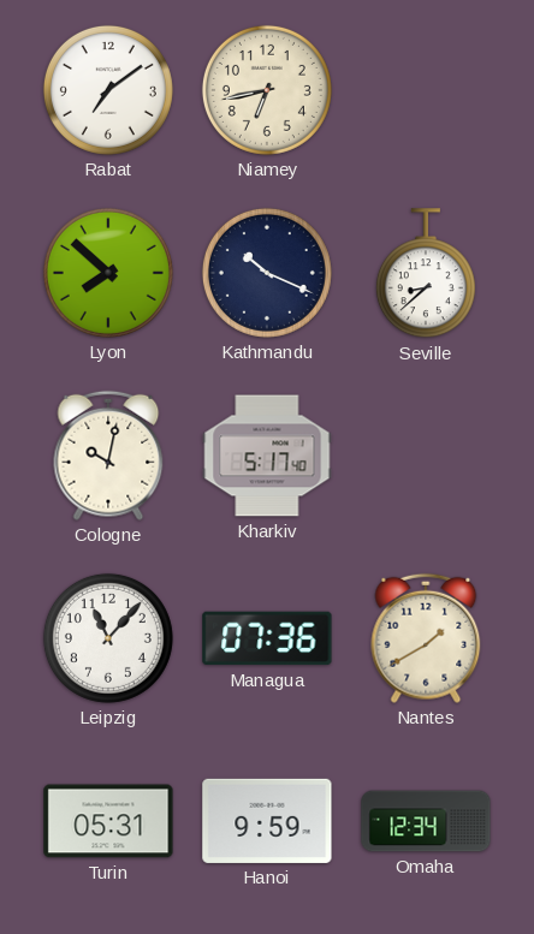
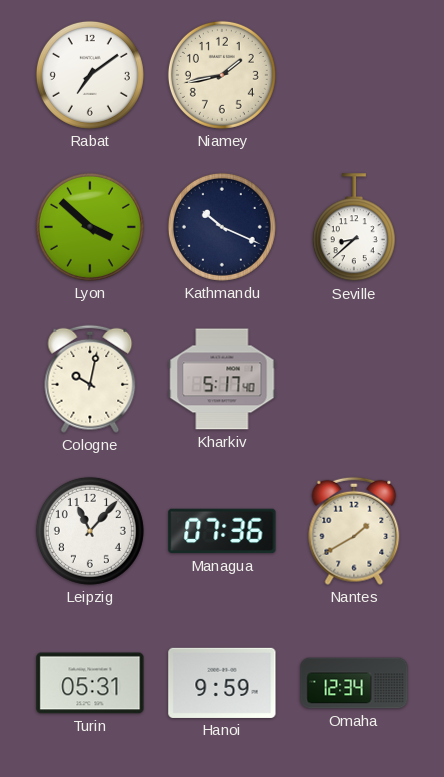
Niamey: 6:43 -> 1:43 (222, 75)
Lyon: 7:52 -> 3:52 (90, 227)
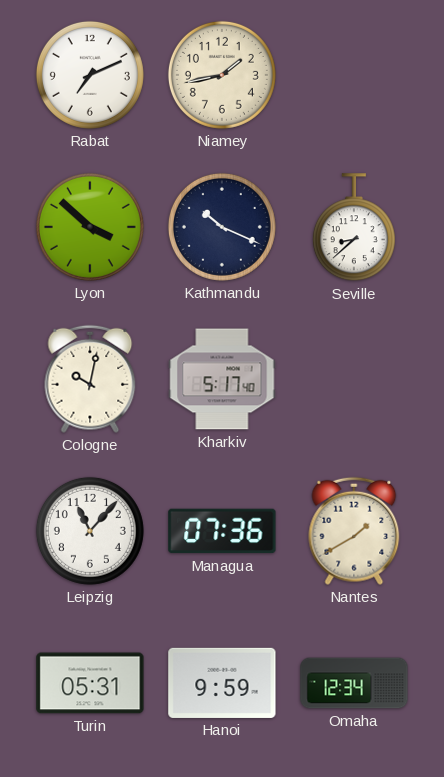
Rabat: 7:09 -> 7:11 (90, 75)
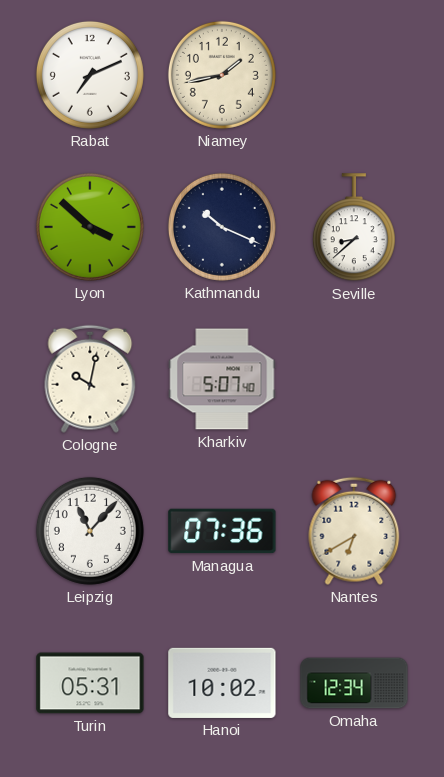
Kharkiv: 5:17 -> 5:07 (222, 379)
Nantes: 1:40 -> 6:40 (354, 531)
Hanoi: 9:59 -> 10:02 (222, 683)
